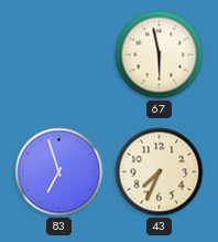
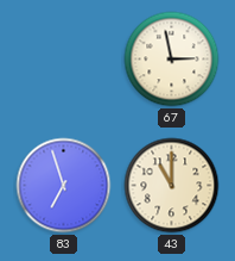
67: 5:58 -> 2:58 (172, 60)
43: 7:34 -> 11:00 (172, 186)
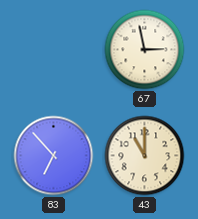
83: 6:57 -> 6:53 (54, 156)
